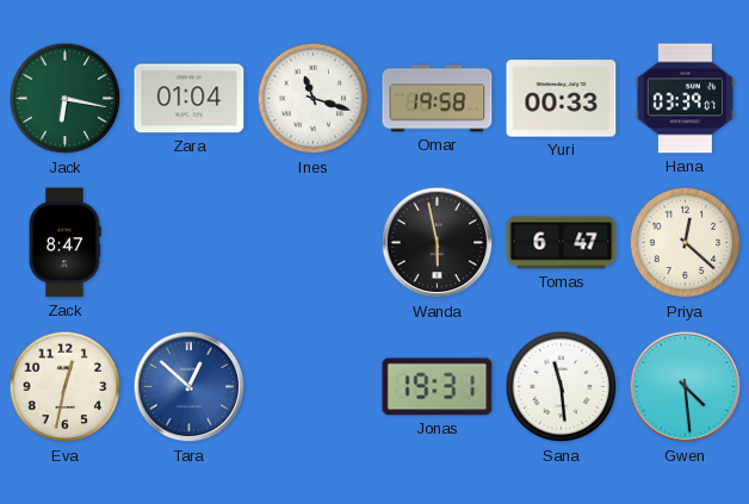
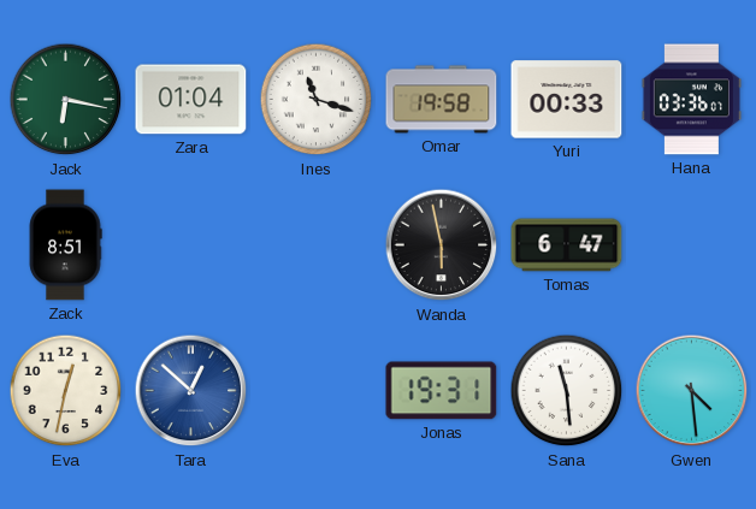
Hana: 03:39 -> 03:36 (691, 100)
Zack: 8:47 -> 8:51 (65, 245)
Priya: 12:22 -> none (686, 243)
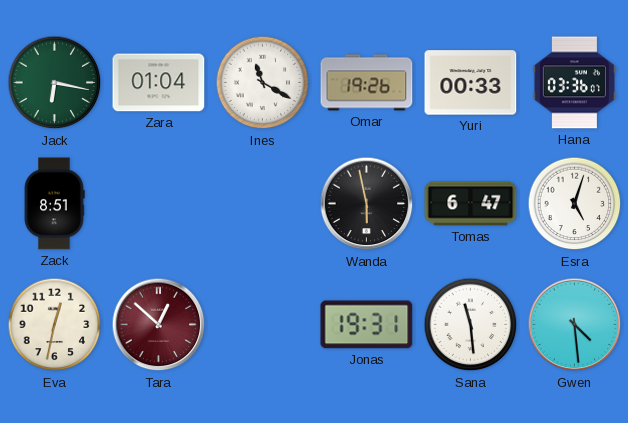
Ines: 11:18 -> 11:20 (263, 83)
Omar: 19:58 -> 19:26 (367, 83)
Esra: none -> 5:03 (575, 204)
Tara dial: blue -> burgundy (159, 325)
